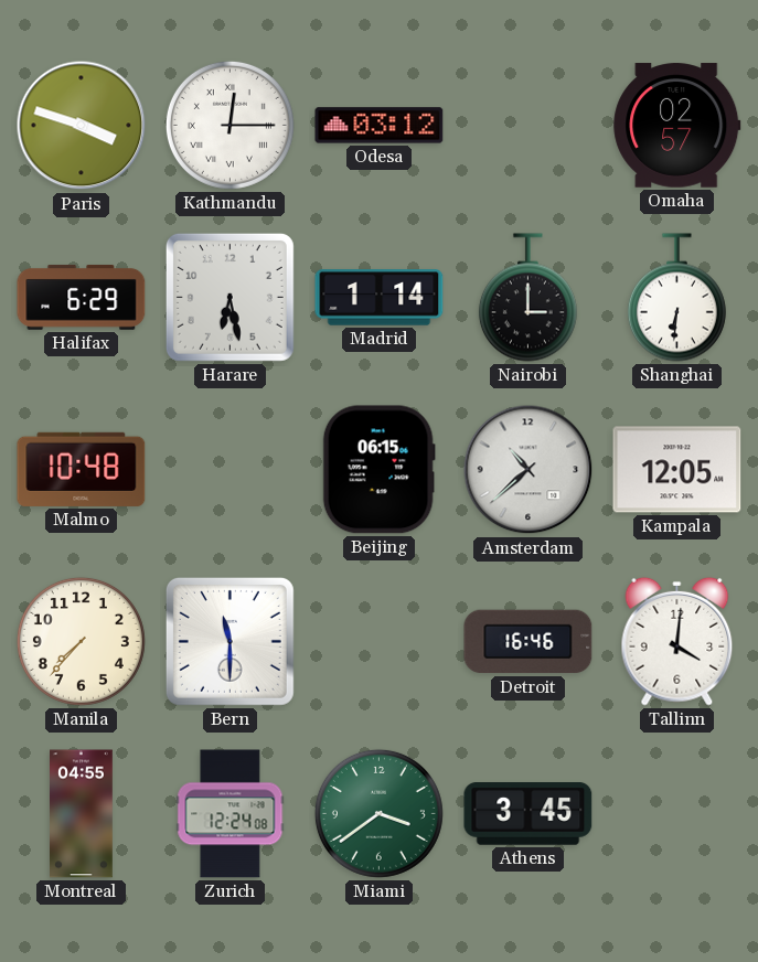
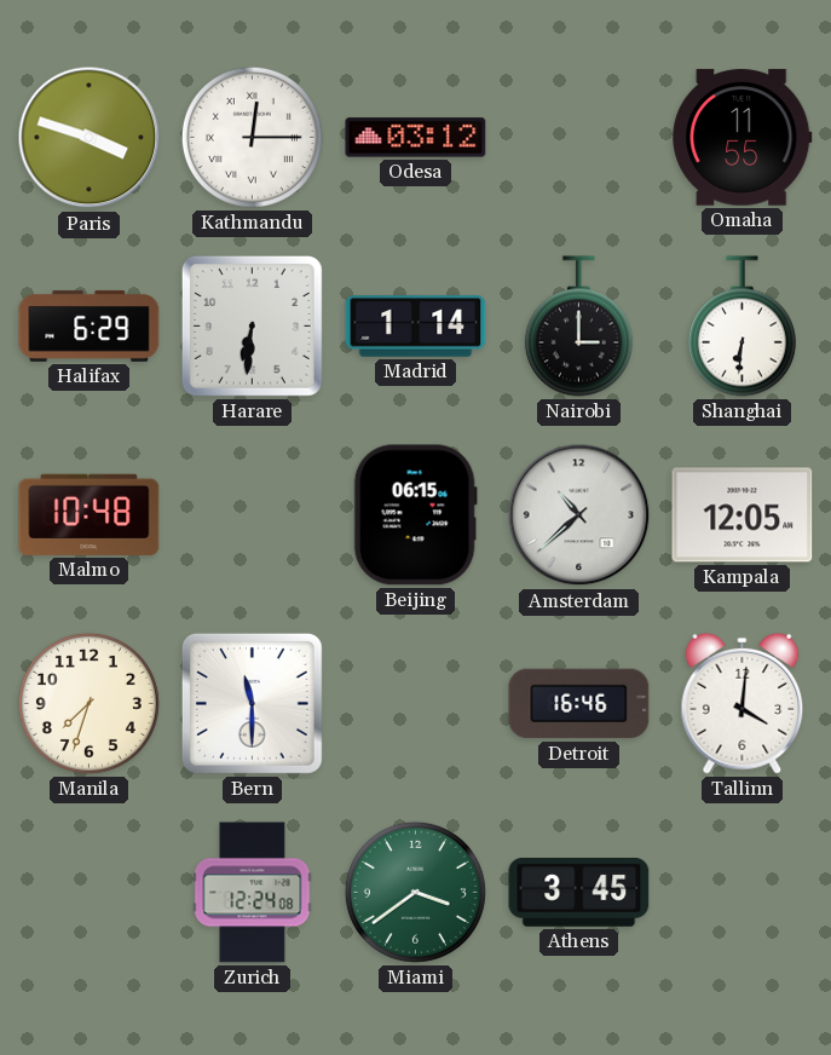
Omaha: 02:57 -> 11:55 (743, 138)
Harare: 6:28 -> 6:31 (252, 325)
Manila: 7:37 -> 7:33 (88, 703)
Montreal: 04:55 -> none (82, 814)
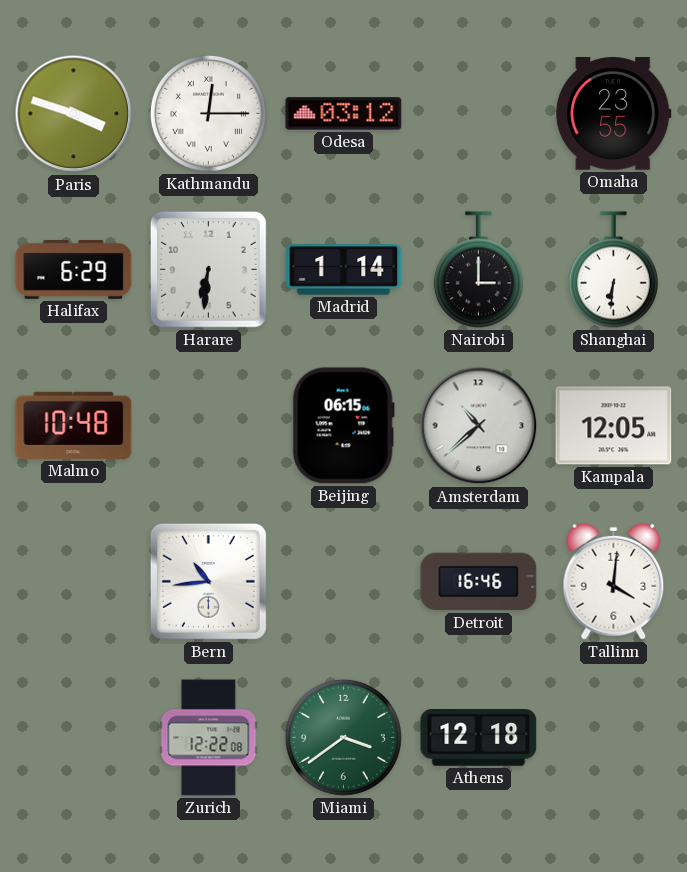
Omaha: 11:55 -> 23:55 (614, 114)
Manila: 7:33 -> none (88, 703)
Bern: 11:30 -> 10:44 (208, 581)
Zurich: 12:24 -> 12:22 (209, 738)
Athens: 3:45 -> 12:18 (479, 738)
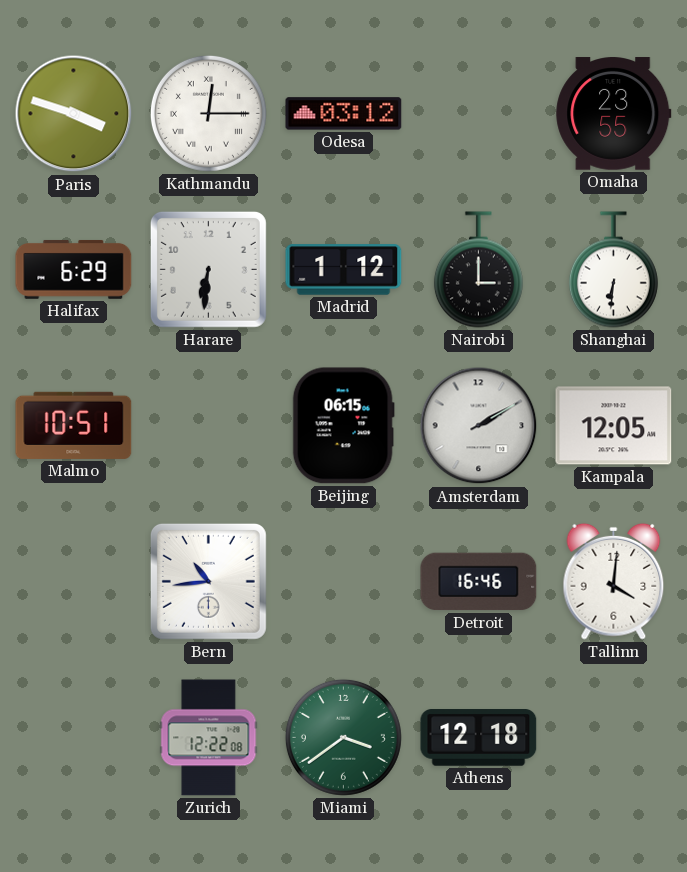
Madrid: 1:14 -> 1:12 (344, 270)
Malmo: 10:48 -> 10:51 (74, 425)
Amsterdam: 10:38 -> 2:10 (479, 426)
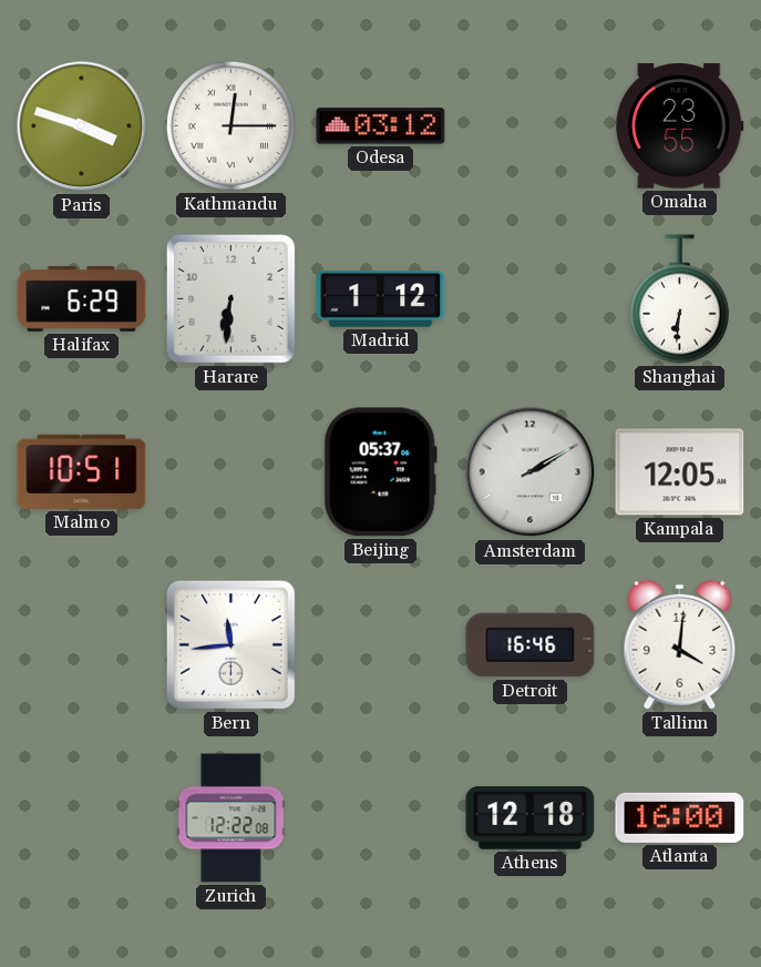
Nairobi: 3:00 -> none (478, 270)
Beijing: 06:15 -> 05:37 (380, 472)
Bern: 10:44 -> 11:44 (230, 644)
Miami: 3:39 -> none (343, 737)
Atlanta: none -> 16:00 (680, 817)
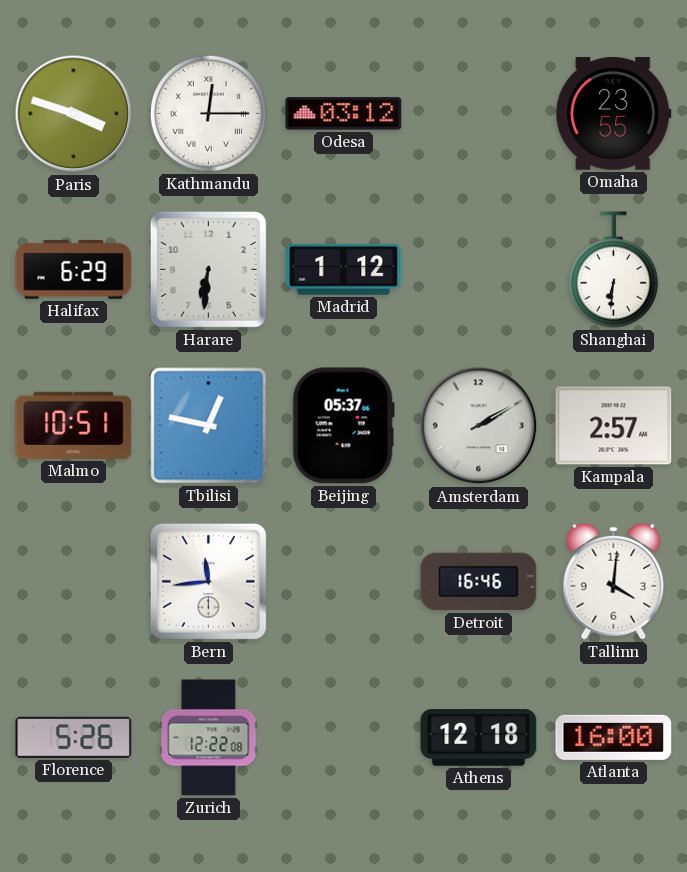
Tbilisi: none -> 12:47 (209, 426)
Kampala: 12:05 -> 2:57 (614, 426)
Florence: none -> 5:26 (74, 737)
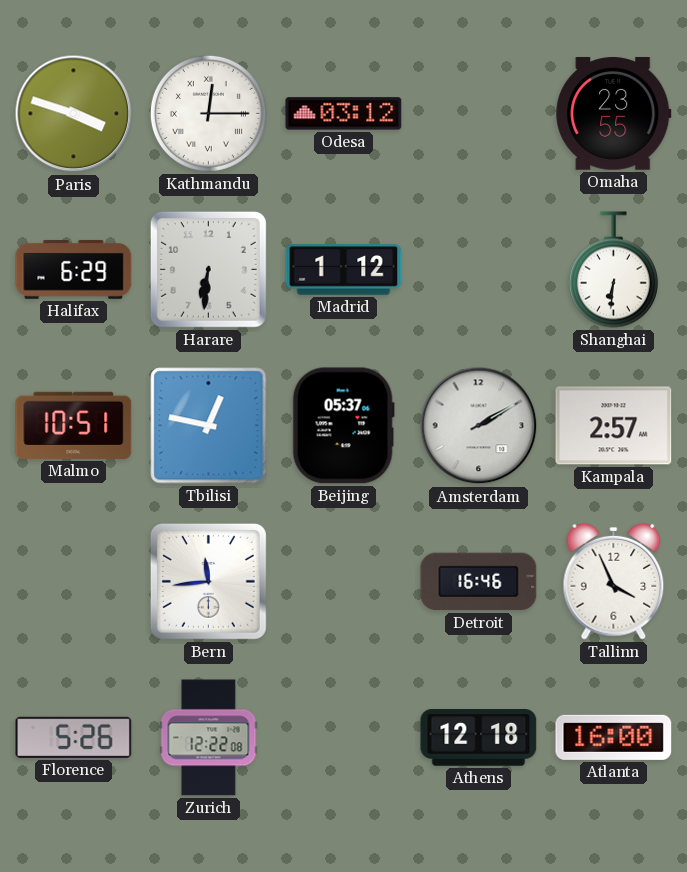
Tallinn: 4:01 -> 3:56 (614, 581)
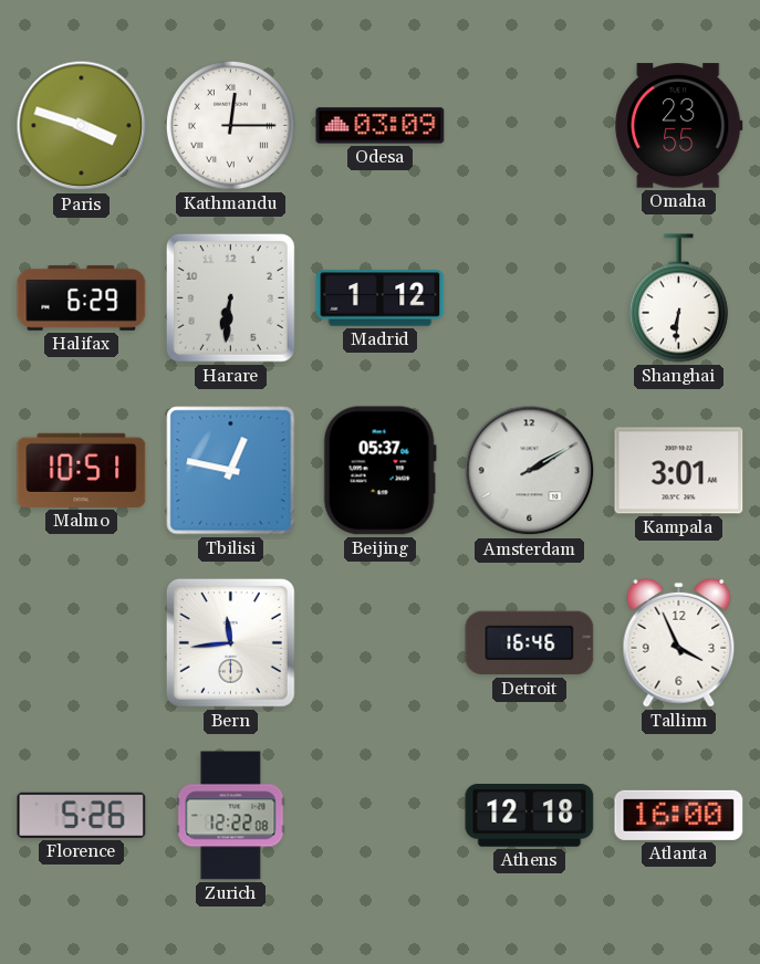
Odesa: 03:12 -> 03:09 (381, 126)
Kampala: 2:57 -> 3:01 (679, 471)
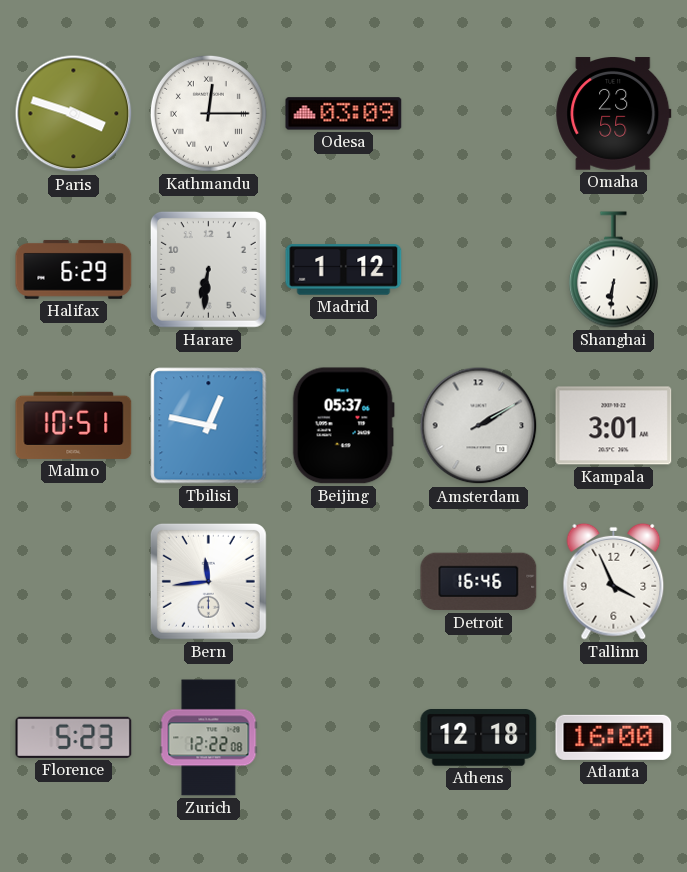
Florence: 5:26 -> 5:23 (74, 737)
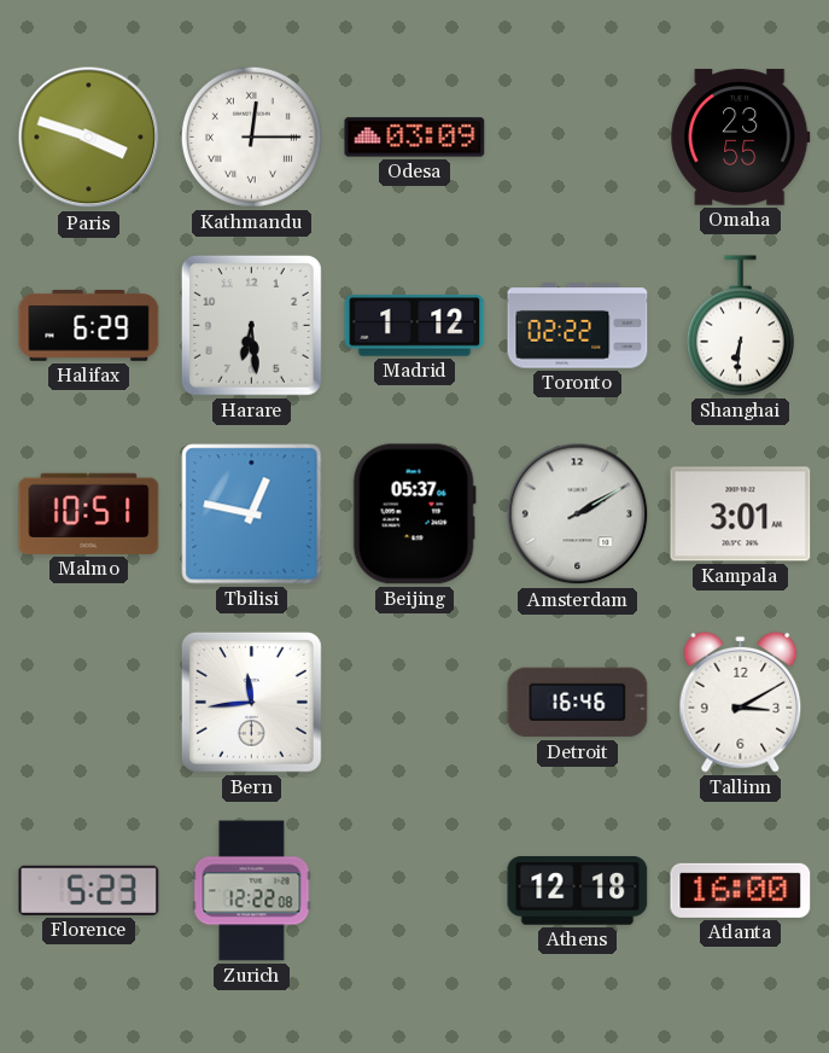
Harare: 6:31 -> 6:29 (251, 325)
Toronto: none -> 02:22 (578, 326)
Tallinn: 3:56 -> 3:10 (741, 702)
